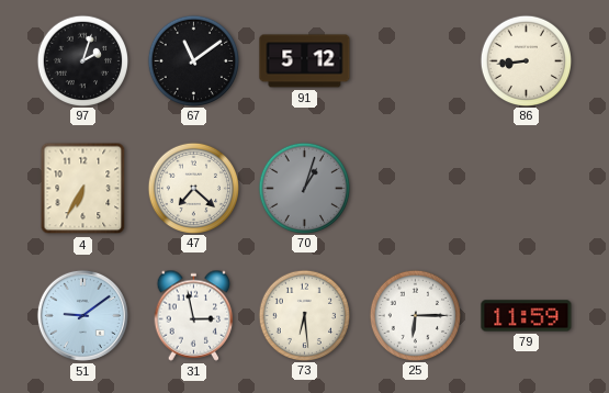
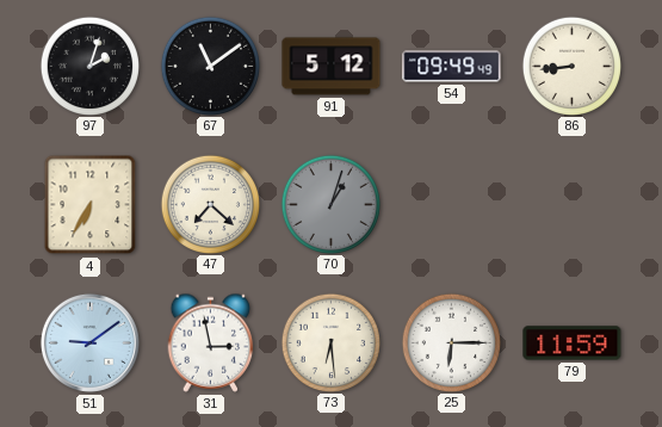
54: none -> 09:49 (452, 67)
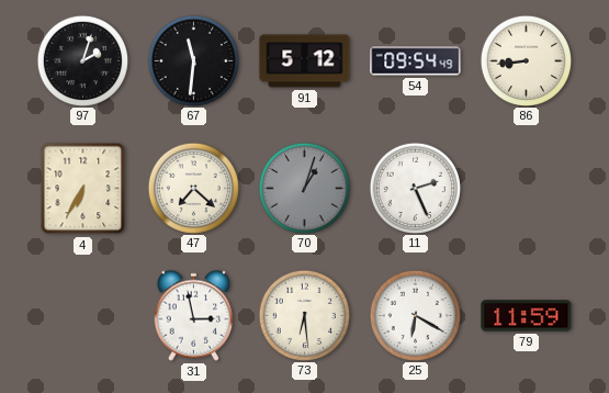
67: 11:09 -> 11:31 (193, 60)
54: 09:49 -> 09:54 (416, 61)
11: none -> 2:26 (415, 188)
51: 9:09 -> none (89, 342)
25: 6:15 -> 6:20 (415, 315)
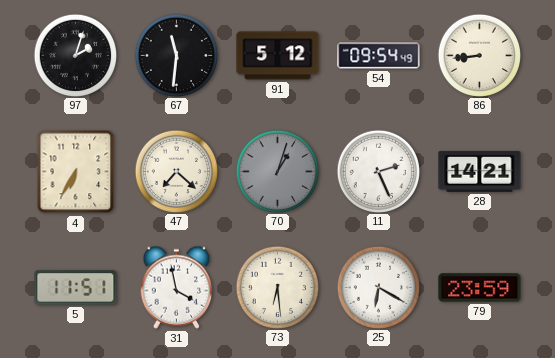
28: none -> 14:21 (480, 171)
5: none -> 11:51 (76, 288)
31: 2:58 -> 3:58 (177, 287)
79: 11:59 -> 23:59 (480, 288)
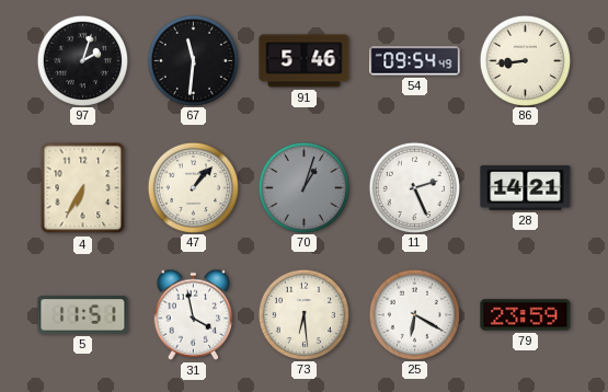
91: 5:12 -> 5:46 (305, 61)
47: 7:22 -> 1:07 (193, 187)
